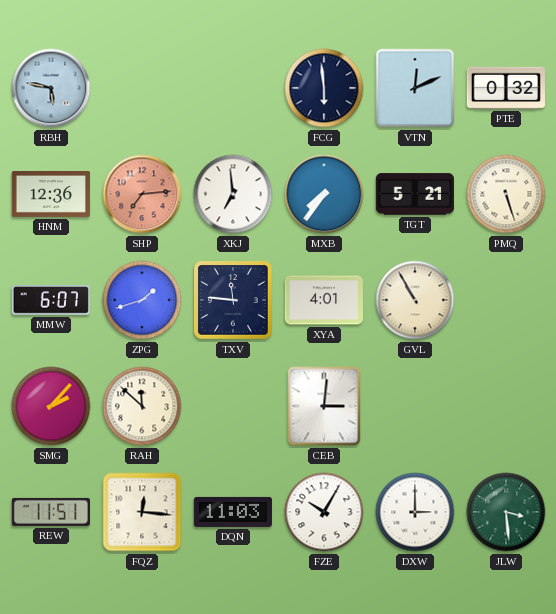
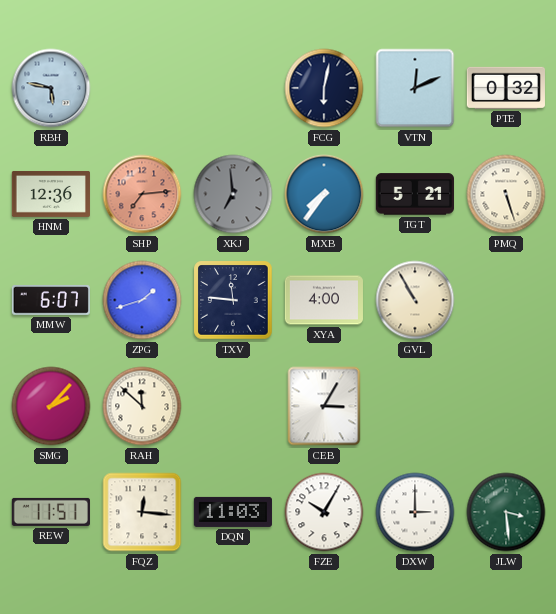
FCG: 5:59 -> 6:02 (324, 88)
XKJ dial: white -> grey (233, 194)
XYA: 4:01 -> 4:00 (323, 300)
CEB: 3:01 -> 3:05 (324, 406)
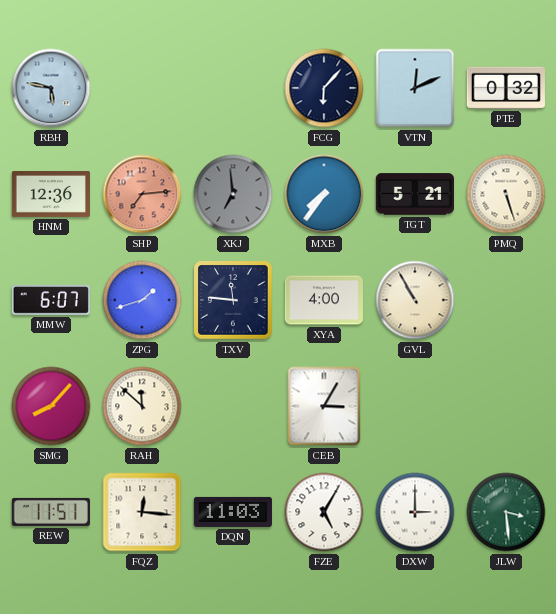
FCG: 6:02 -> 6:07 (324, 88)
SMG: 2:07 -> 8:07 (51, 406)
FZE: 10:05 -> 5:05 (324, 512)
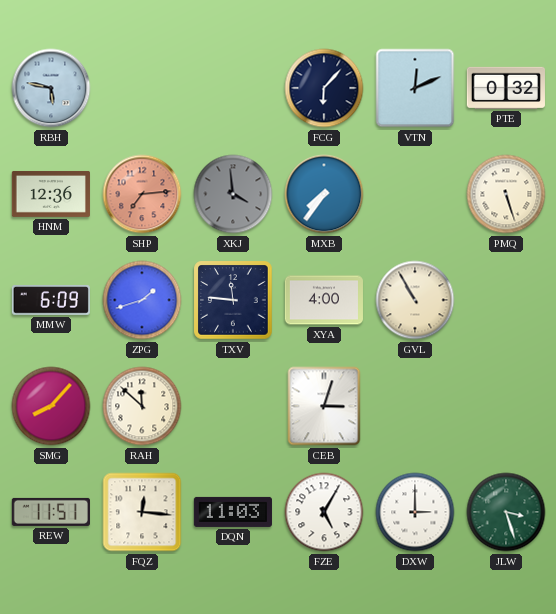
XKJ: 6:59 -> 3:59 (233, 194)
TGT: 5:21 -> none (415, 194)
MMW: 6:07 -> 6:09 (51, 301)
CEB: 3:05 -> 3:03 (324, 406)
JLW: 3:29 -> 3:27 (506, 512)
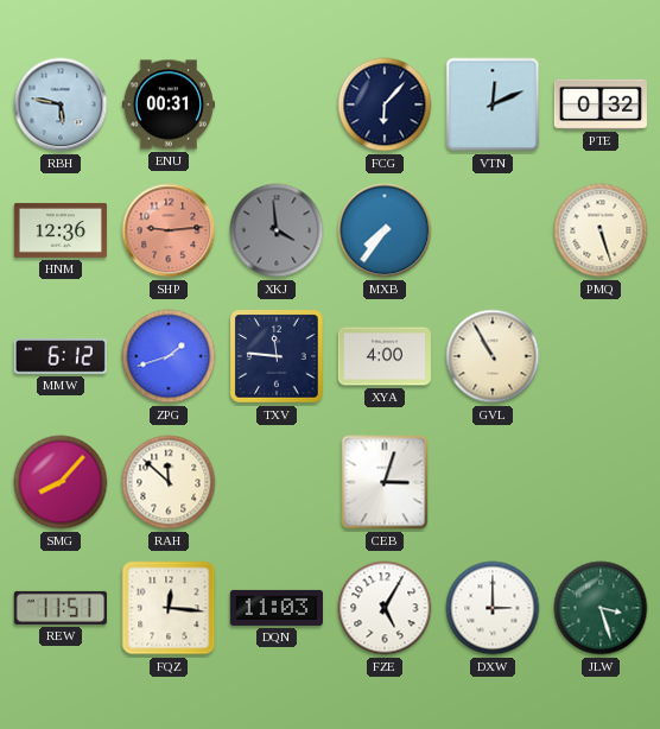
ENU: none -> 00:31 (169, 104)
SHP: 7:14 -> 9:14 (169, 230)
MMW: 6:09 -> 6:12 (61, 357)
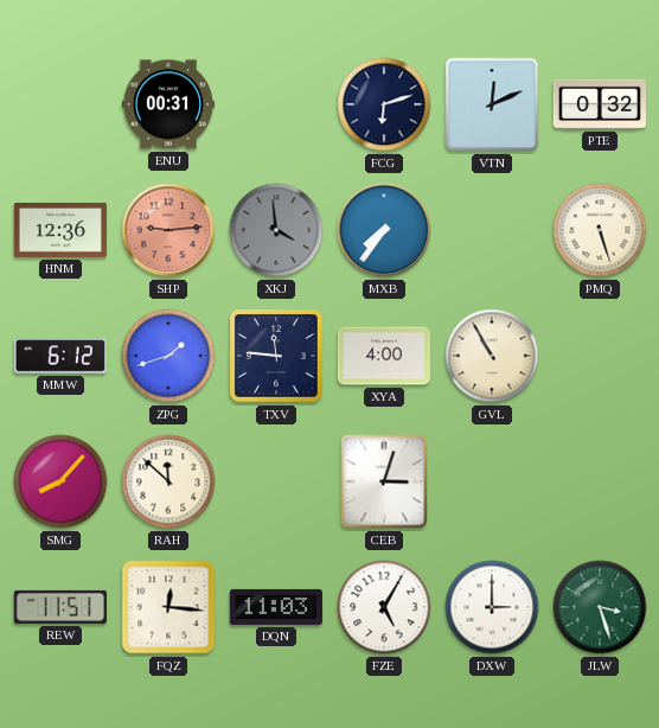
RBH: 5:47 -> none (61, 104)
FCG: 6:07 -> 6:12 (384, 104)
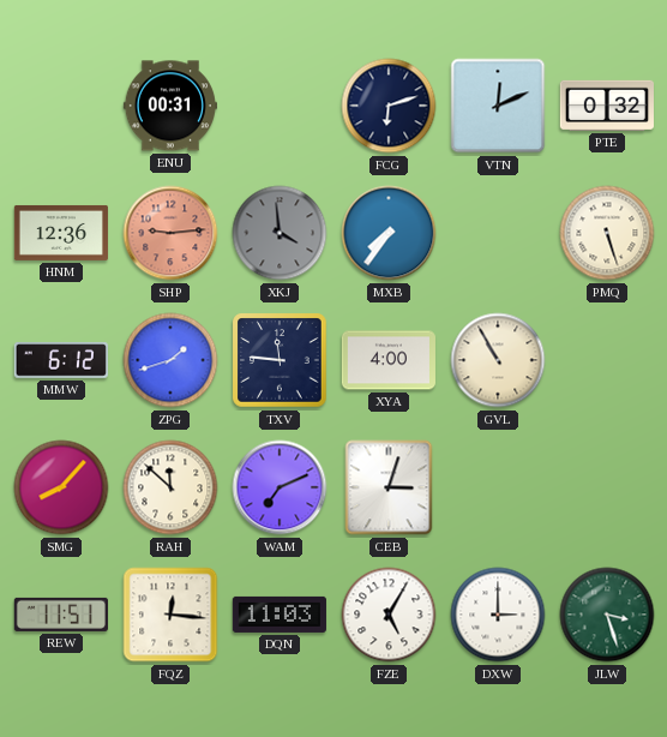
WAM: none -> 7:11 (280, 487)
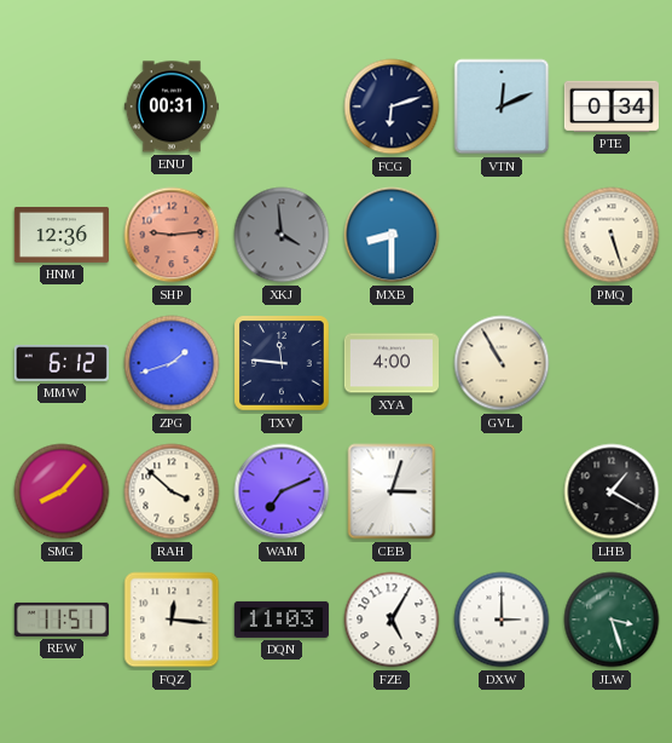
PTE: 0:32 -> 0:34 (612, 106)
MXB: 7:36 -> 8:30 (392, 235)
RAH: 11:52 -> 3:52 (172, 491)
LHB: none -> 1:20 (612, 491)
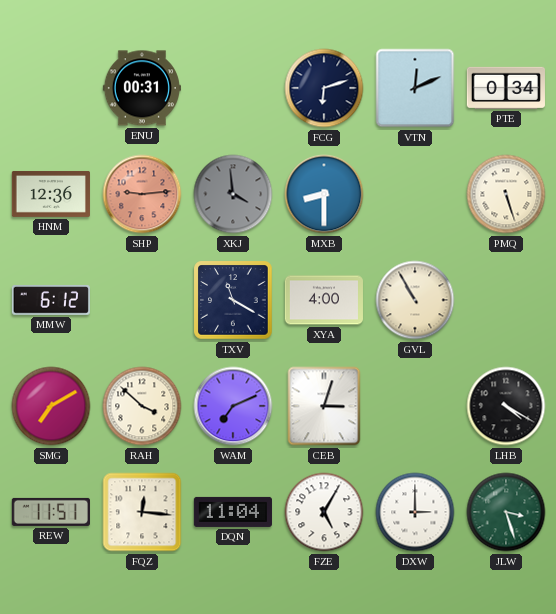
ZPG: 1:42 -> none (172, 363)
TXV: 11:46 -> 11:20 (233, 300)
SMG: 8:07 -> 7:10 (51, 406)
LHB: 1:20 -> 4:20 (506, 406)
DQN: 11:03 -> 11:04 (233, 512)
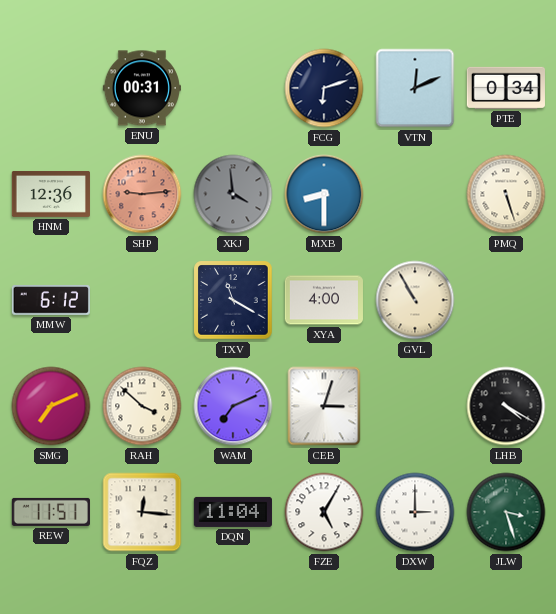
SMG: 7:10 -> 7:11 (51, 406)
